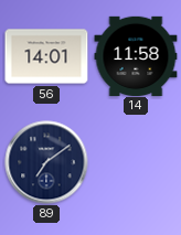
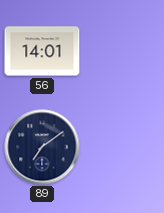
14: 11:58 -> none (136, 55)
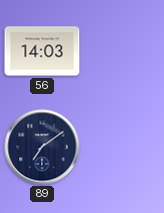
56: 14:01 -> 14:03 (42, 51)
